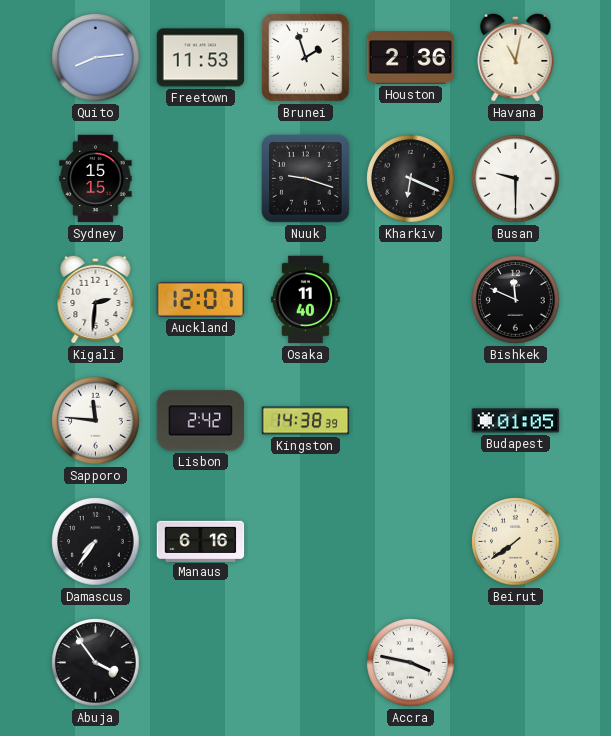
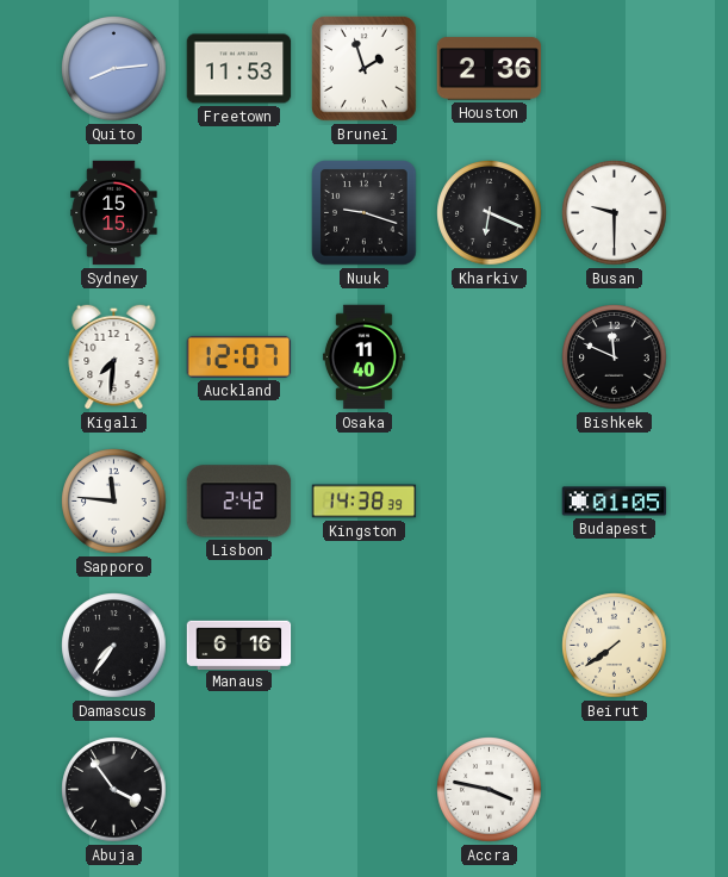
Havana: 11:02 -> none (516, 57)
Kigali: 2:31 -> 7:31 (114, 356)
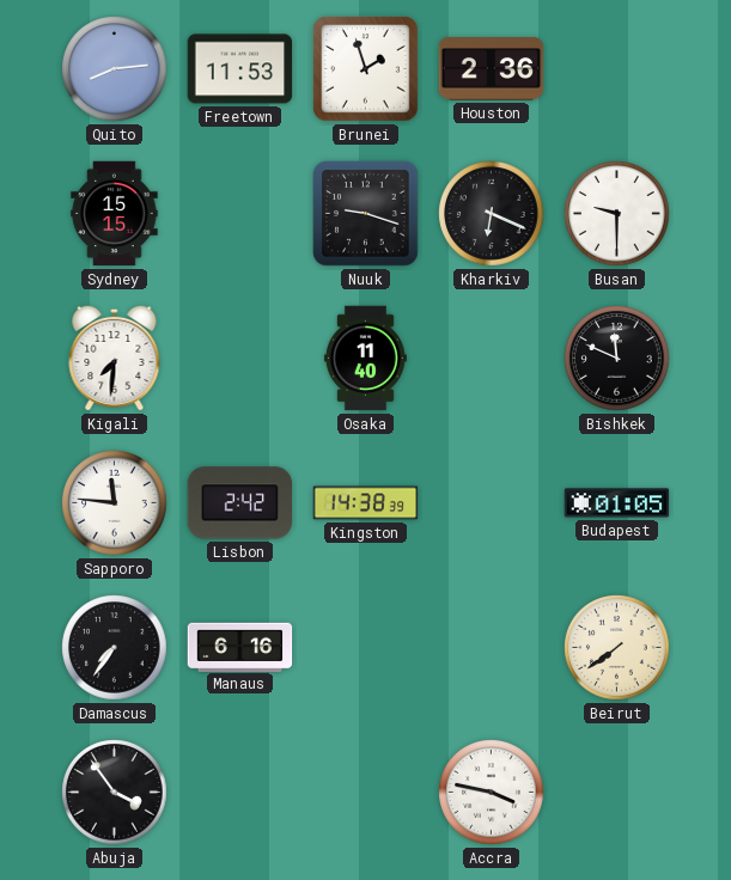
Auckland: 12:07 -> none (239, 356)
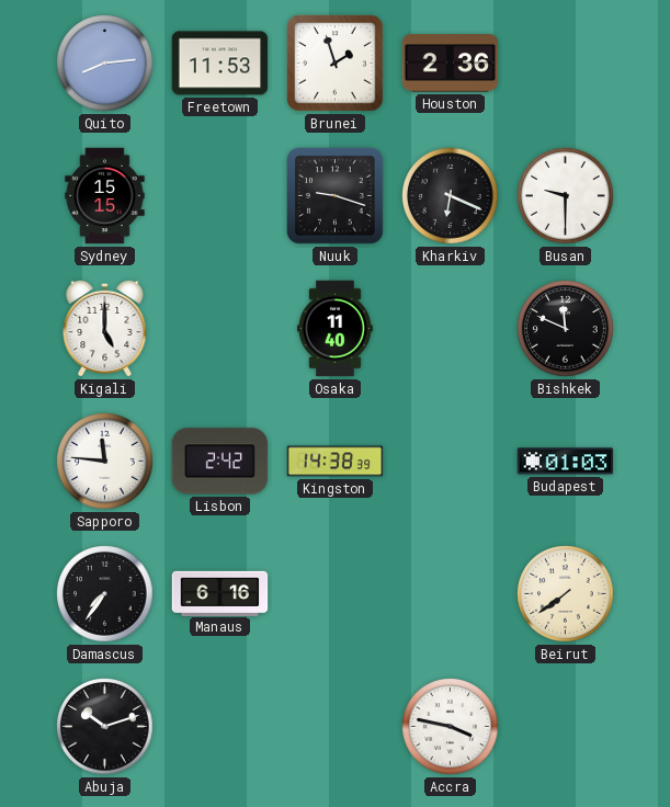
Kigali: 7:31 -> 5:00 (105, 328)
Budapest: 01:05 -> 01:03 (566, 462)
Abuja: 3:54 -> 10:12 (105, 727)
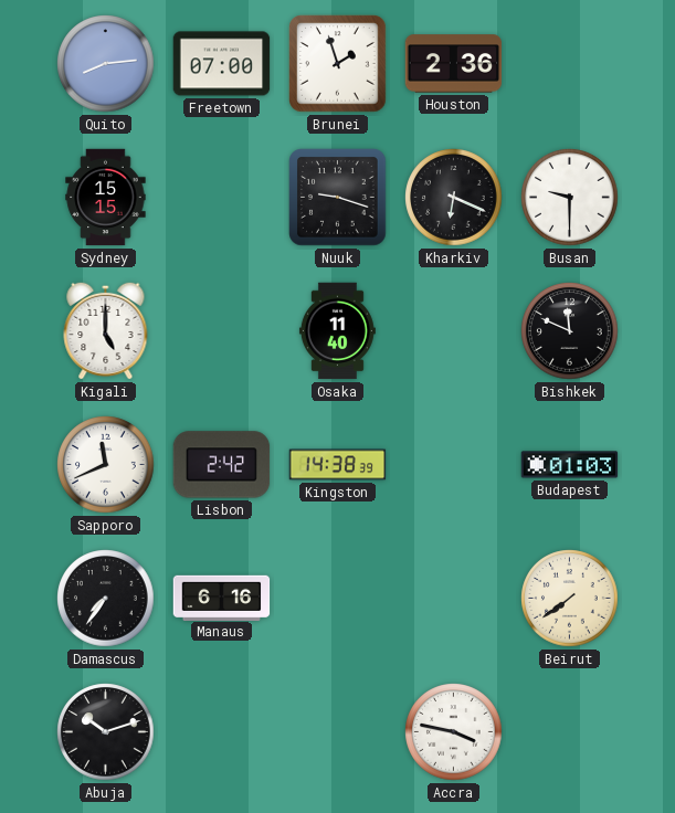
Freetown: 11:53 -> 07:00 (222, 64)
Sapporo: 11:46 -> 11:41 (106, 465)
